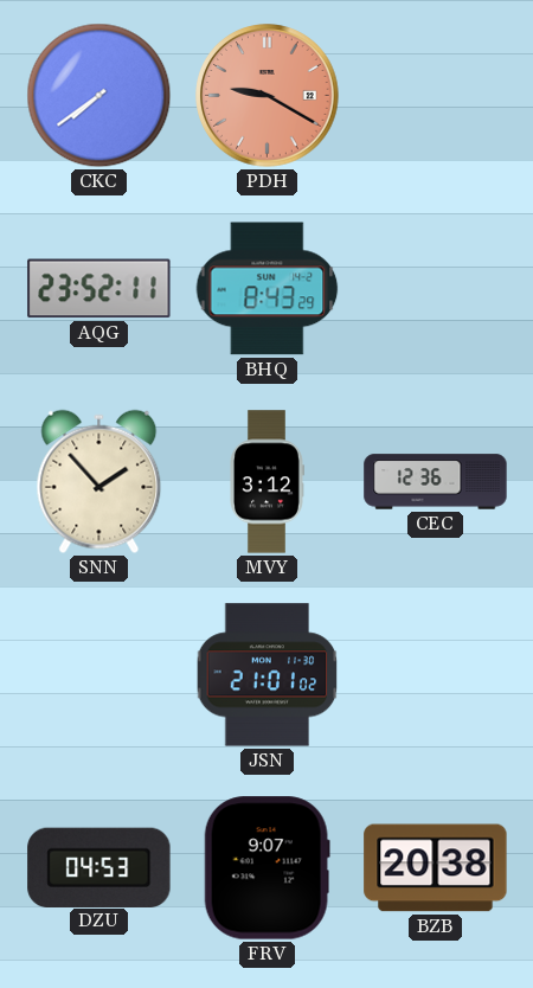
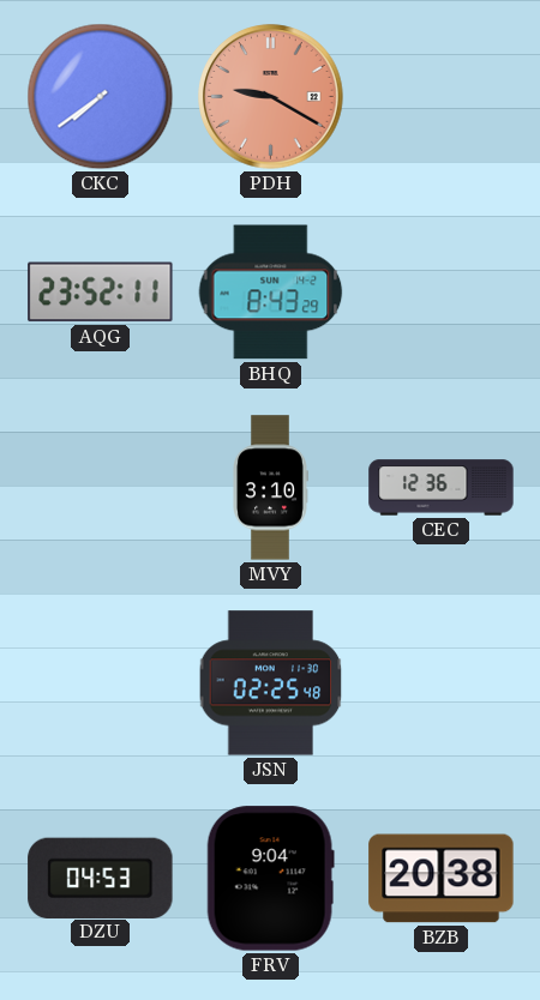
SNN: 1:53 -> none (99, 482)
MVY: 3:12 -> 3:10 (271, 488)
JSN: 21:01 -> 02:25 (271, 683)
FRV: 9:07 -> 9:04 (270, 879)
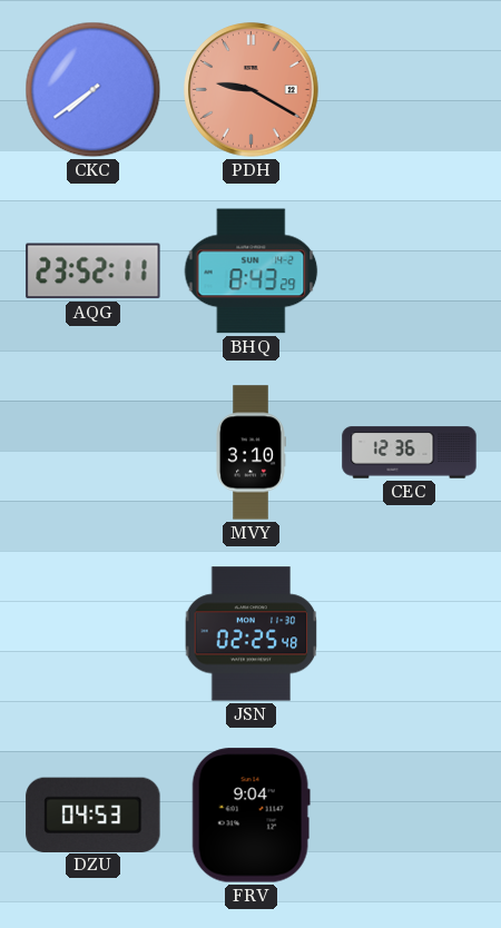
BZB: 20:38 -> none (442, 879)
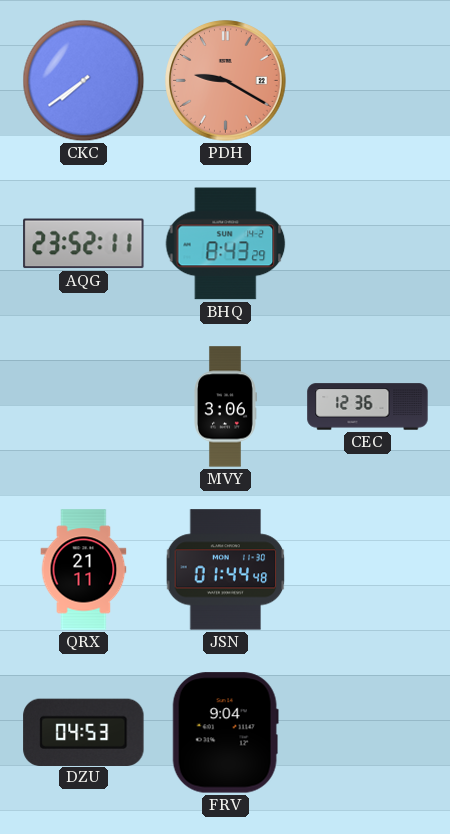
MVY: 3:10 -> 3:06 (226, 407)
QRX: none -> 21:11 (84, 570)
JSN: 02:25 -> 01:44 (226, 570)
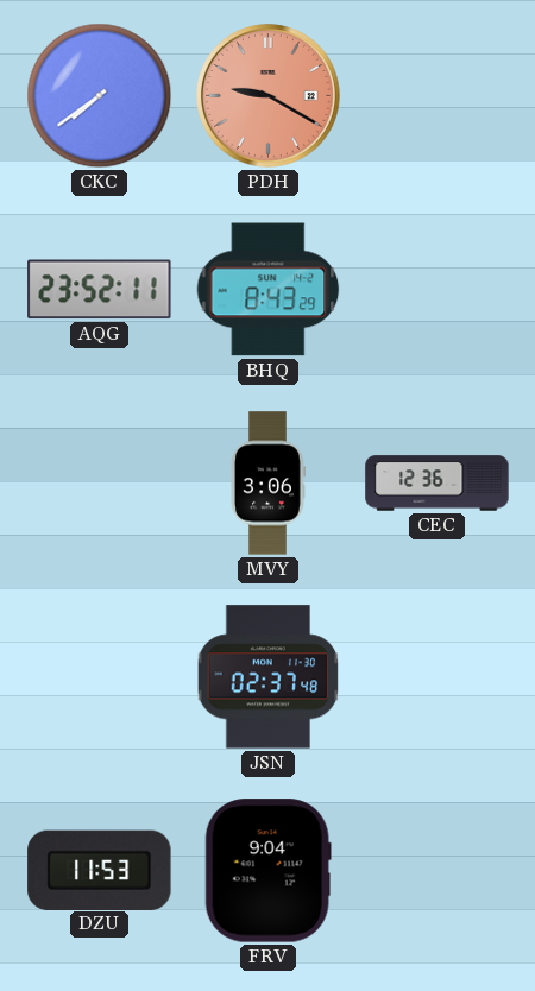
QRX: 21:11 -> none (84, 570)
JSN: 01:44 -> 02:37 (269, 677)
DZU: 04:53 -> 11:53 (100, 870)
